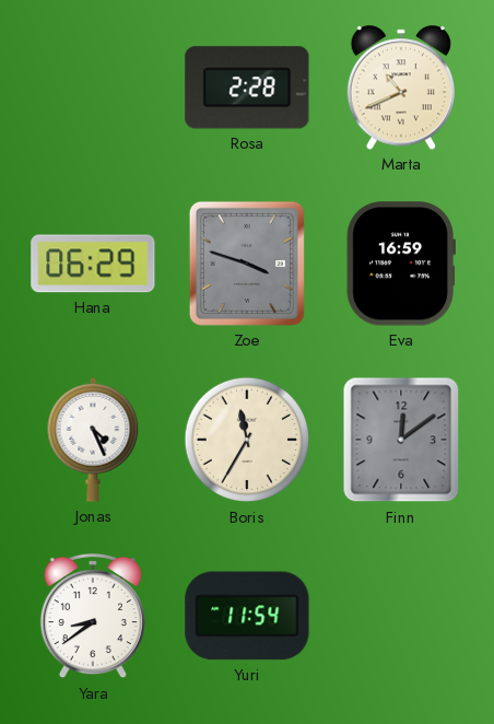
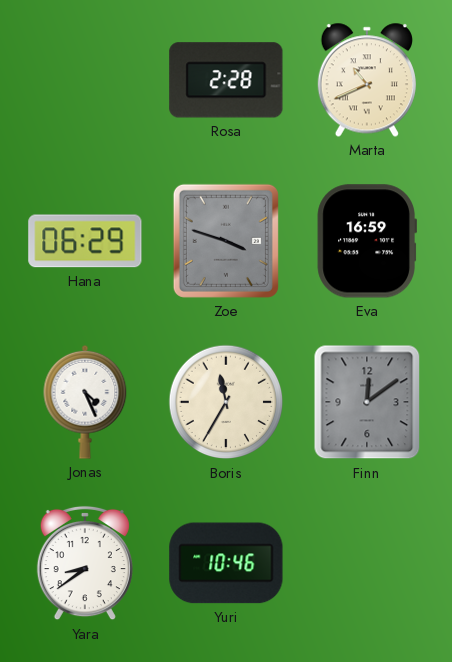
Yuri: 11:54 -> 10:46 (226, 563)
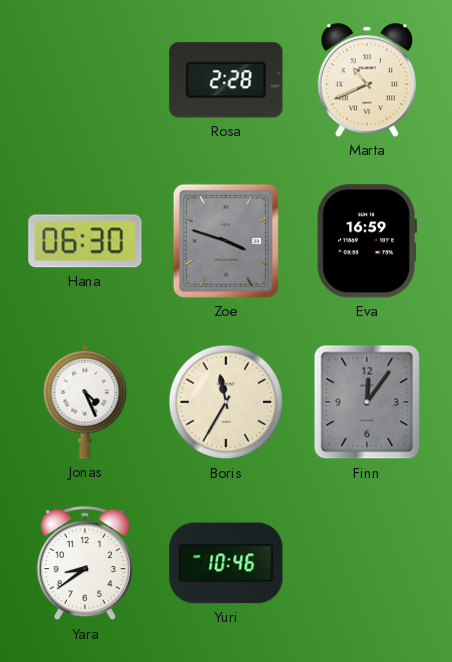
Hana: 06:29 -> 06:30 (85, 241)
Finn: 12:09 -> 12:06 (367, 402)
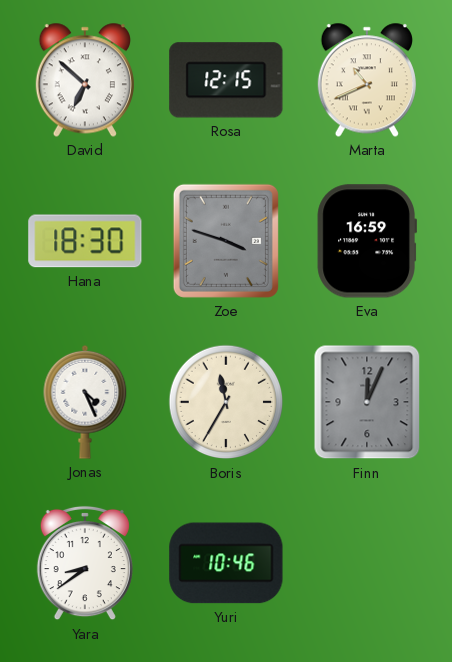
David: none -> 6:52 (85, 80)
Rosa: 2:28 -> 12:15 (226, 80)
Hana: 06:30 -> 18:30 (85, 241)
Finn: 12:06 -> 12:04 (367, 402)
